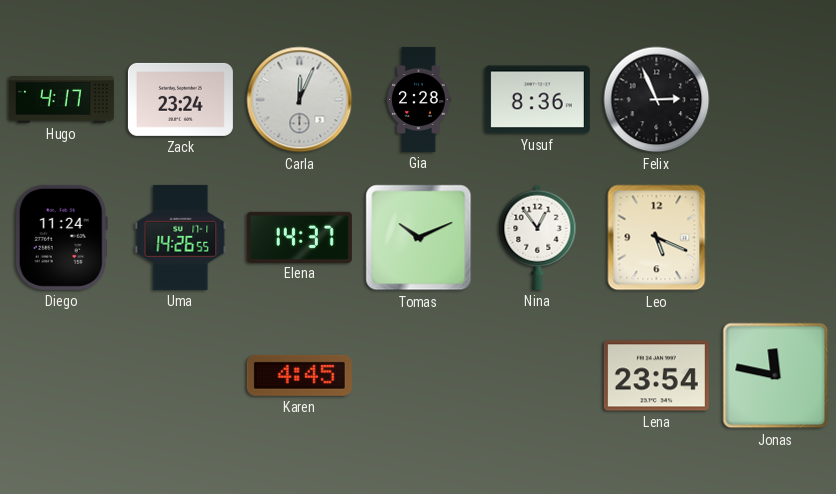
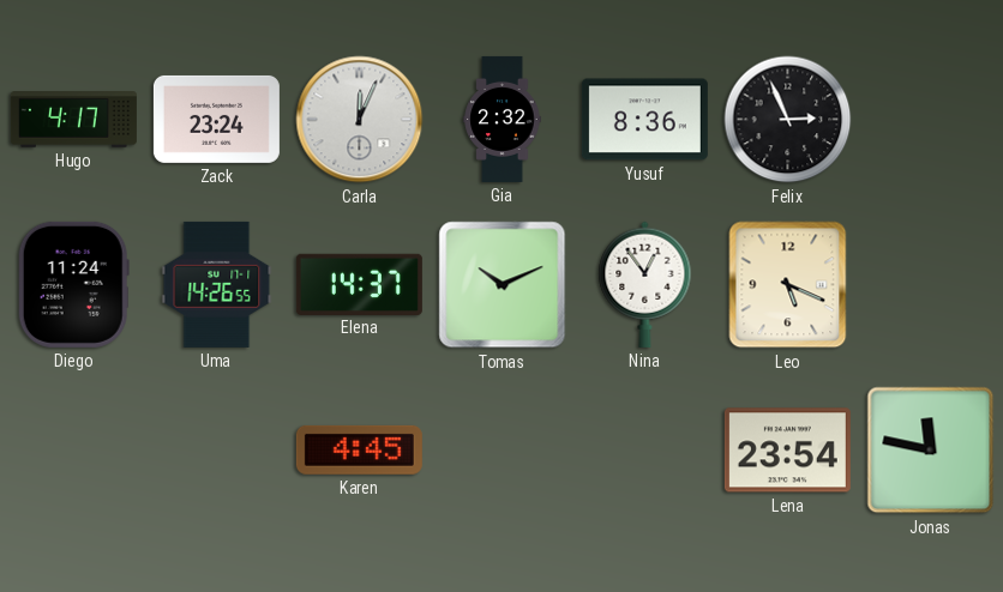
Gia: 2:28 -> 2:32 (503, 119)
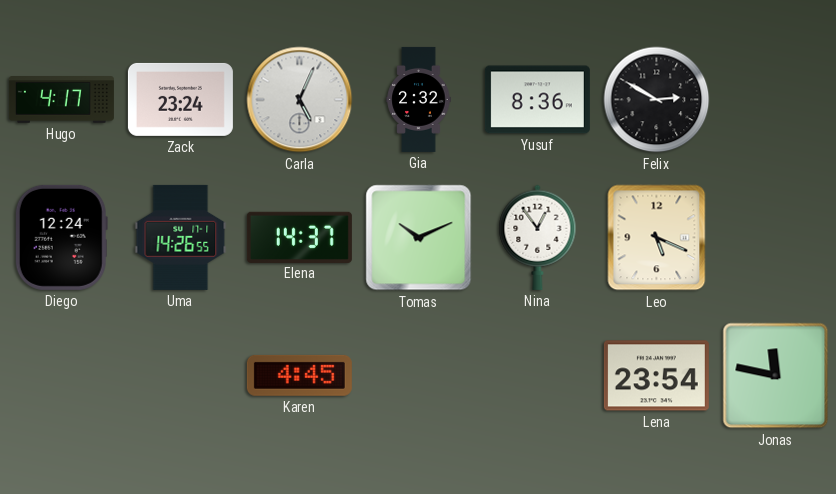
Carla: 12:04 -> 5:04 (300, 100)
Felix: 2:56 -> 2:50 (657, 100)
Diego: 11:24 -> 12:24 (61, 237)
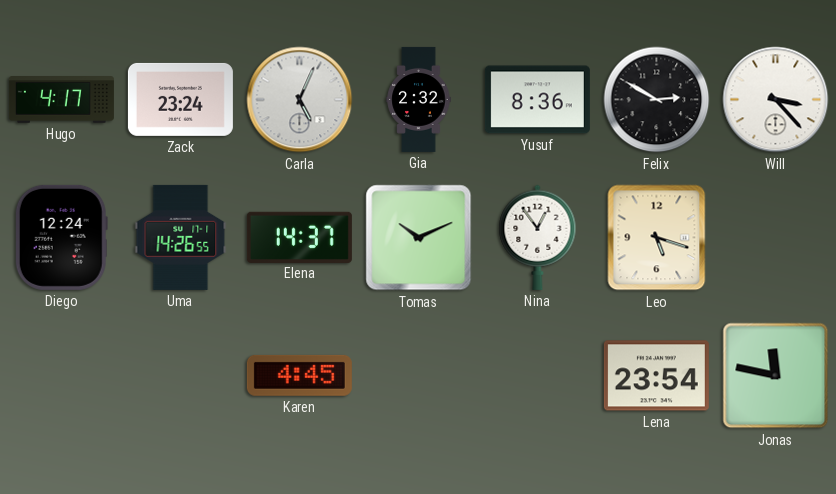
Will: none -> 3:23 (776, 100)
Leo: 5:19 -> 5:18 (657, 238)
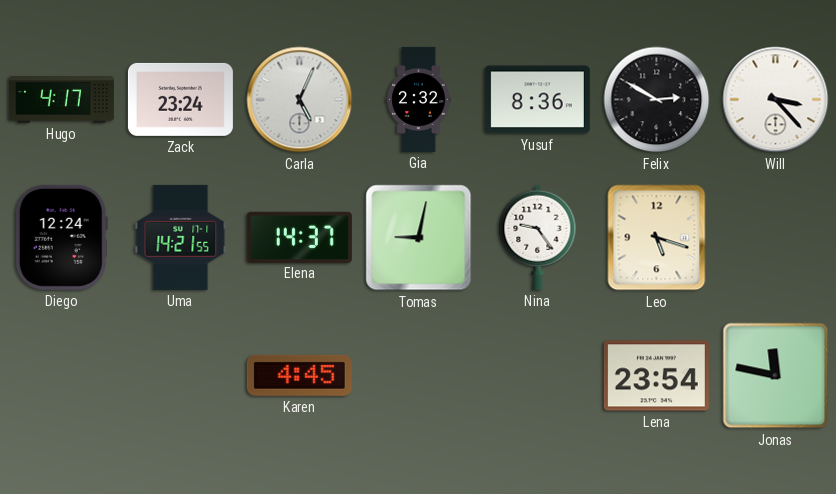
Uma: 14:26 -> 14:21 (181, 237)
Tomas: 10:11 -> 9:02 (419, 238)
Nina: 12:54 -> 9:24 (538, 237)
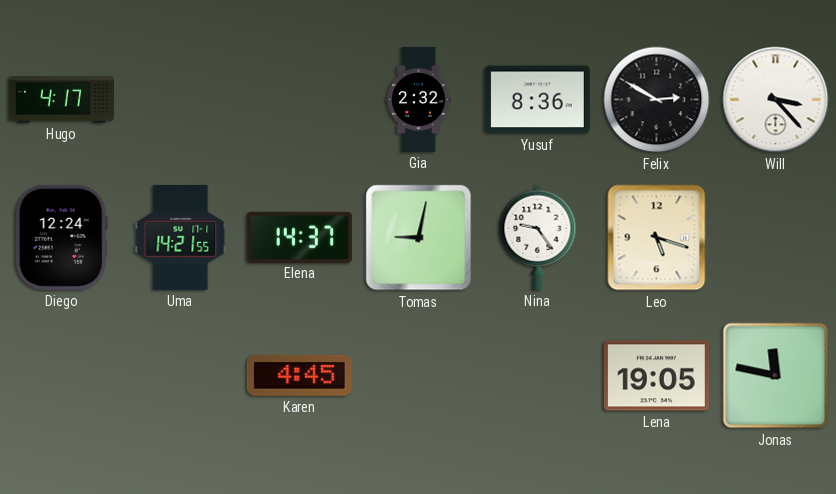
Zack: 23:24 -> none (180, 99)
Carla: 5:04 -> none (300, 100)
Lena: 23:54 -> 19:05 (656, 376)
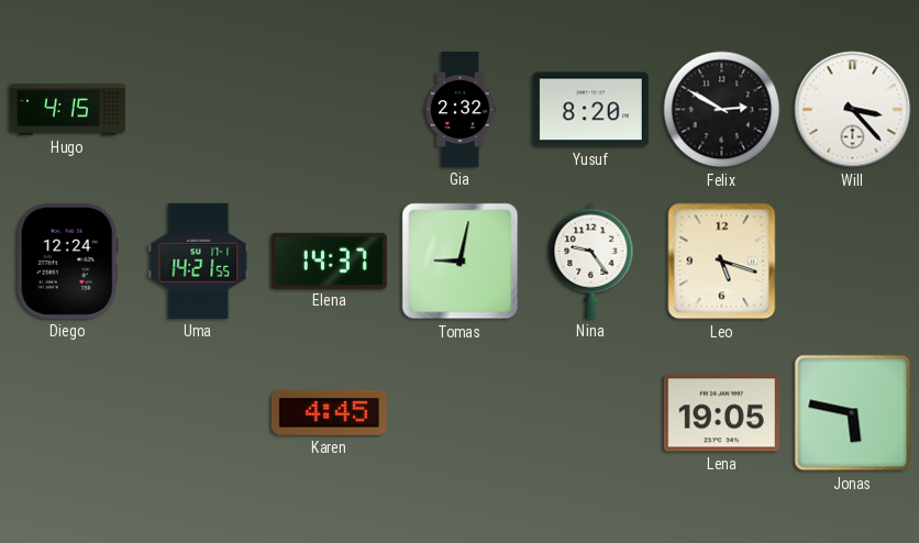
Hugo: 4:17 -> 4:15 (67, 110)
Yusuf: 8:36 -> 8:20 (590, 110)
Jonas: 11:47 -> 5:47 (853, 413)
